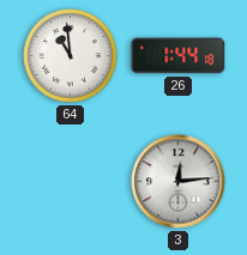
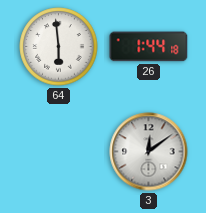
64: 10:59 -> 5:59 (59, 47)
3: 12:14 -> 12:09 (149, 152)
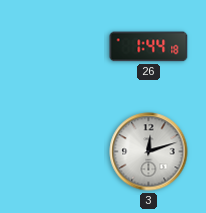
64: 5:59 -> none (59, 47)
3: 12:09 -> 12:12 (149, 152)
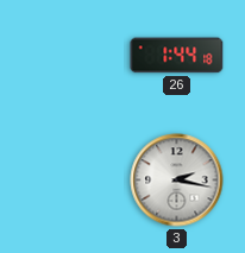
3: 12:12 -> 2:17 (177, 181)
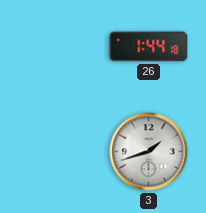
3: 2:17 -> 1:42 (149, 152)
